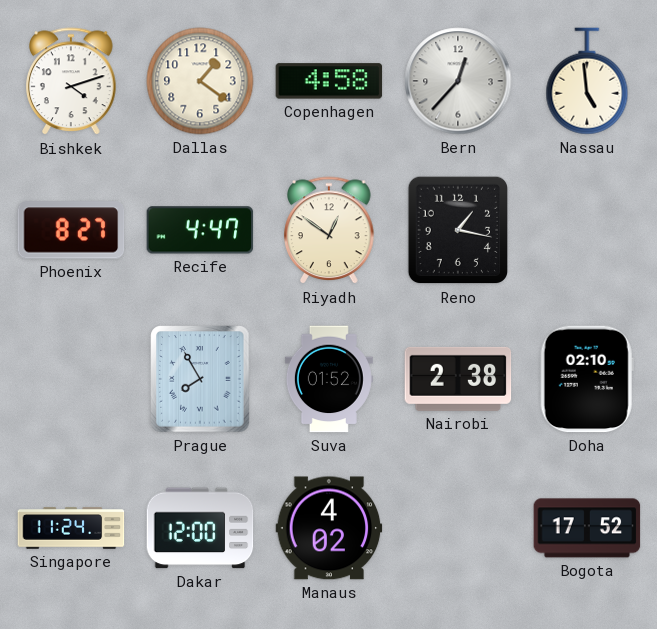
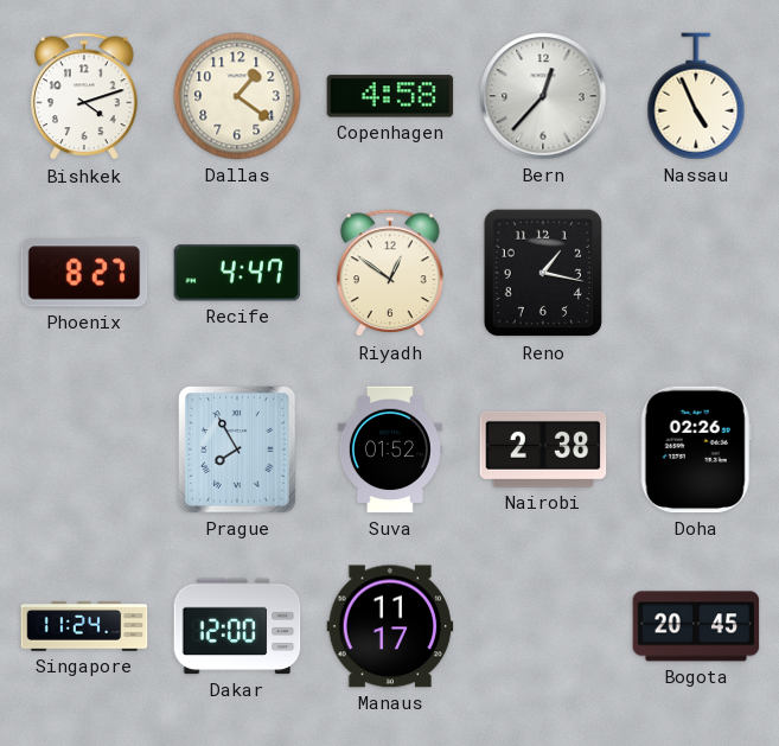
Nassau: 4:59 -> 4:56 (696, 96)
Doha: 02:10 -> 02:26 (696, 449)
Manaus: 4:02 -> 11:17 (390, 626)
Bogota: 17:52 -> 20:45 (696, 626)
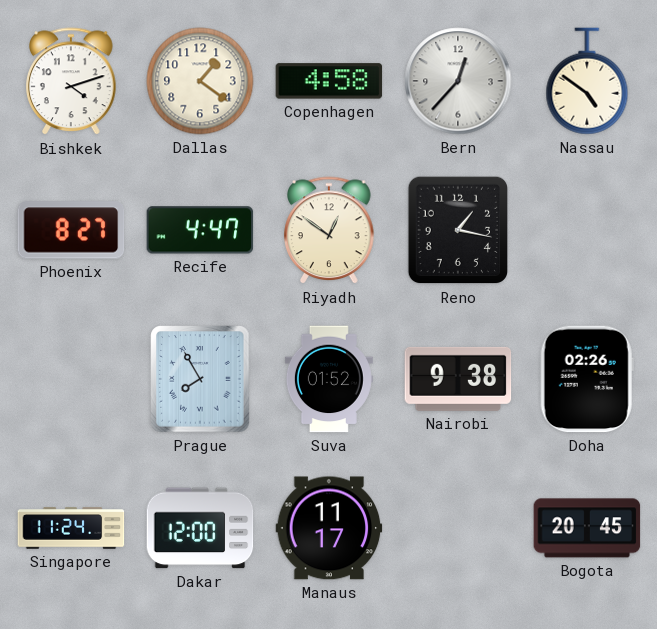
Nassau: 4:56 -> 4:51 (587, 81)
Nairobi: 2:38 -> 9:38 (458, 379)
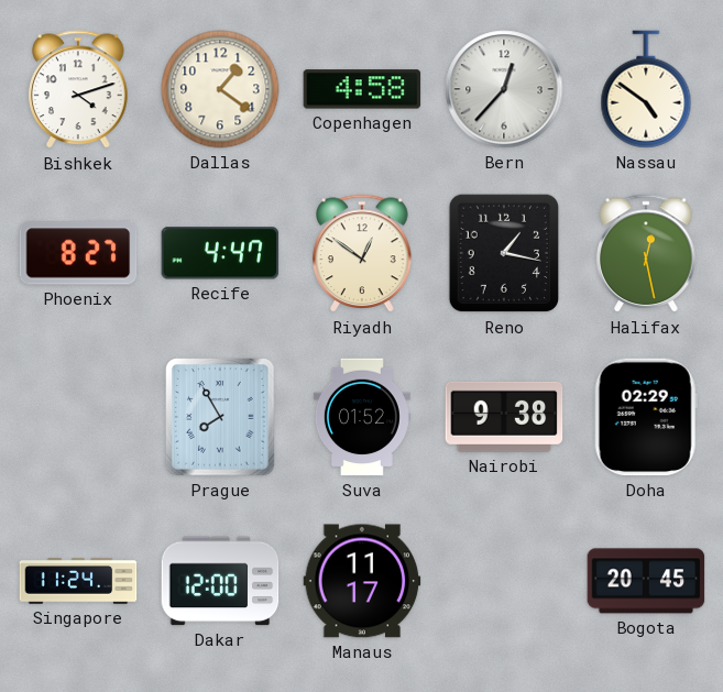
Halifax: none -> 12:28 (646, 254)
Doha: 02:26 -> 02:29 (646, 417)
